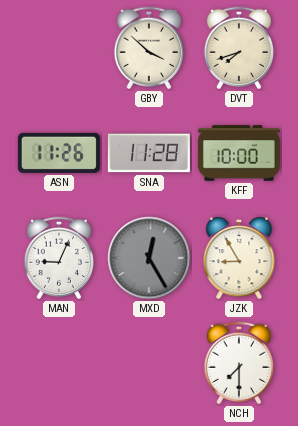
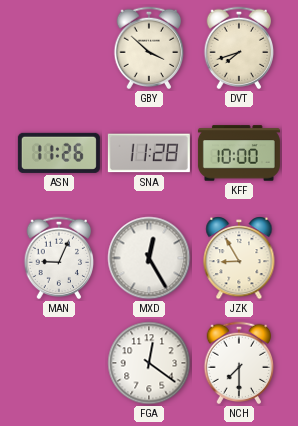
MXD dial: grey -> white (149, 258)
FGA: none -> 12:21 (149, 363)
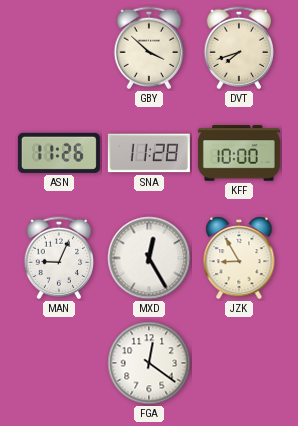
NCH: 7:30 -> none (239, 363)
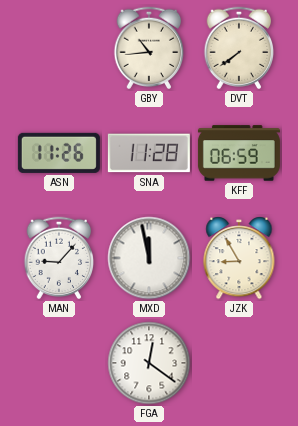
GBY: 3:52 -> 10:44 (149, 48)
DVT: 7:42 -> 7:39 (239, 48)
KFF: 10:00 -> 06:59 (239, 153)
MAN: 9:04 -> 9:07 (59, 258)
MXD: 12:25 -> 11:58 (149, 258)
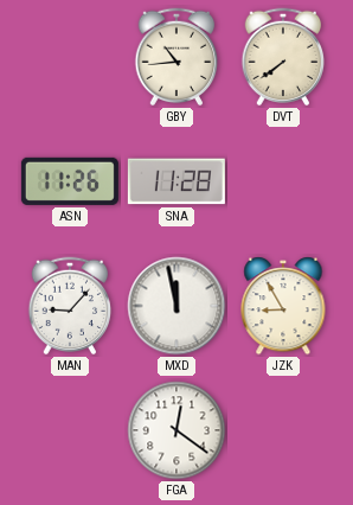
KFF: 06:59 -> none (239, 153)
